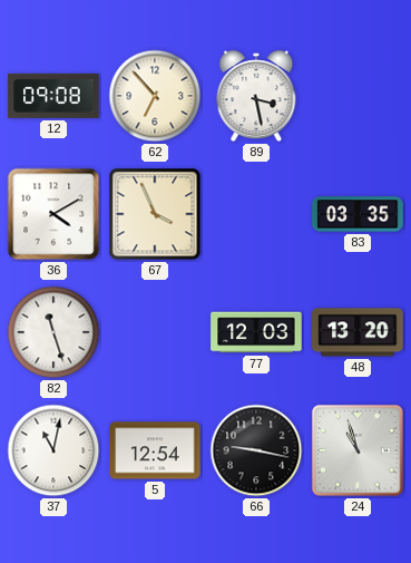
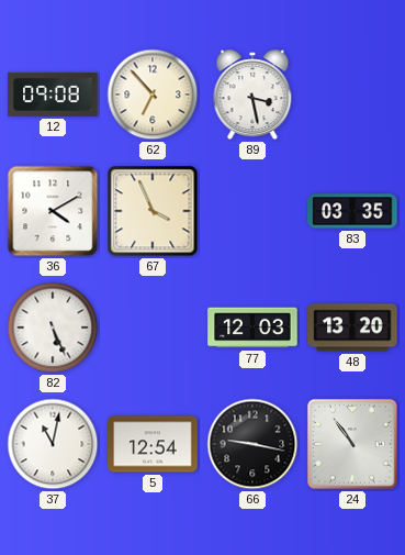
82: 11:27 -> 5:26 (53, 328)
24: 10:57 -> 10:54 (353, 445)
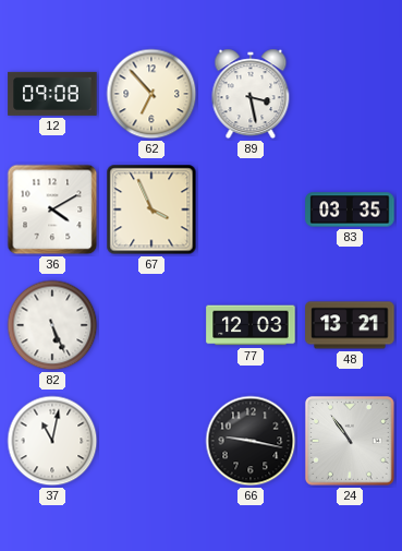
48: 13:20 -> 13:21 (350, 325)
5: 12:54 -> none (153, 444)
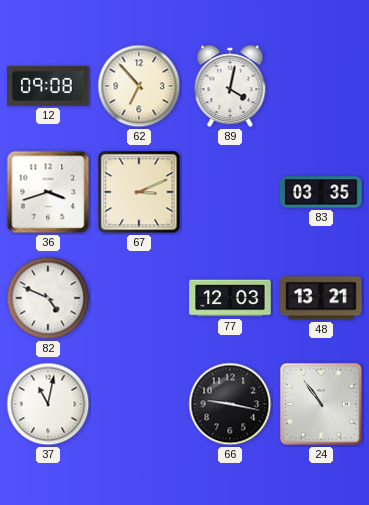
89: 3:28 -> 4:02 (230, 86)
36: 4:10 -> 3:42 (48, 192)
67: 3:56 -> 3:11 (139, 192)
82: 5:26 -> 4:49 (48, 298)
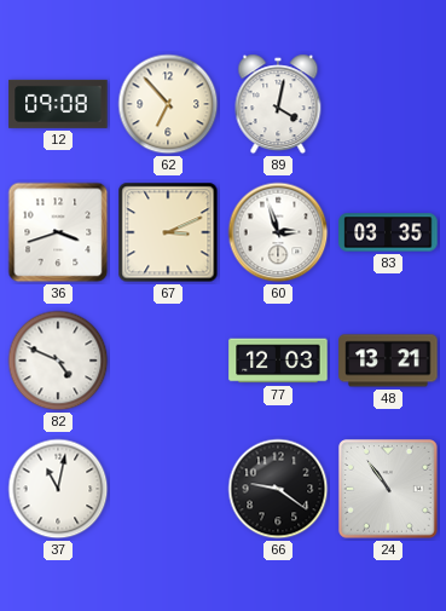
60: none -> 2:57 (278, 232)
66: 9:17 -> 9:21 (278, 489)
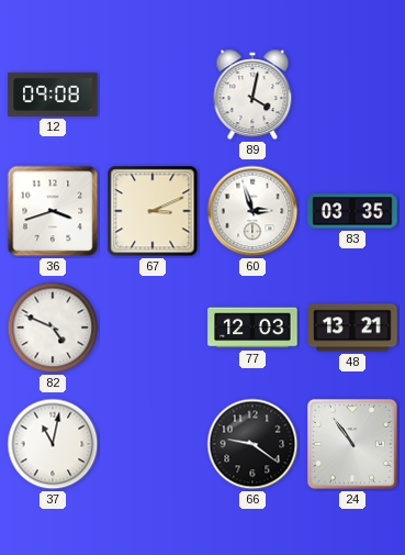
62: 6:53 -> none (168, 104)
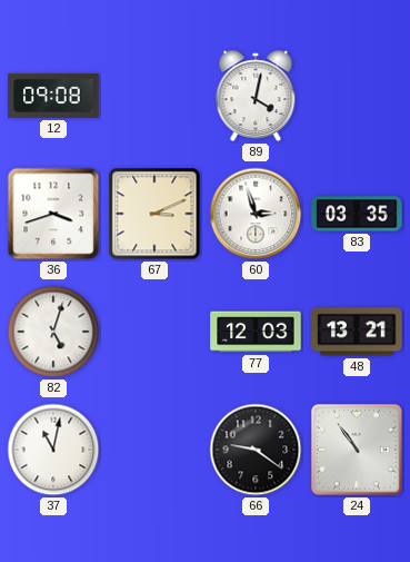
82: 4:49 -> 5:03 (53, 332)
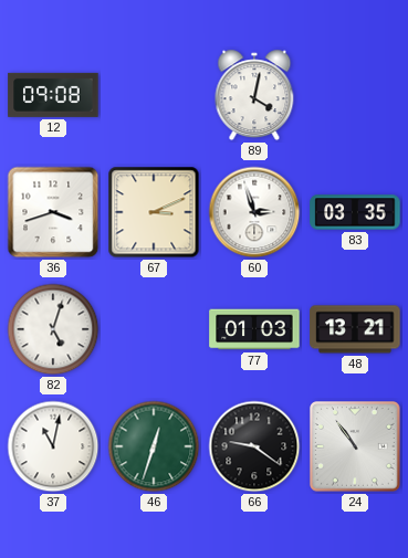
77: 12:03 -> 01:03 (254, 329)
46: none -> 12:33 (154, 446)
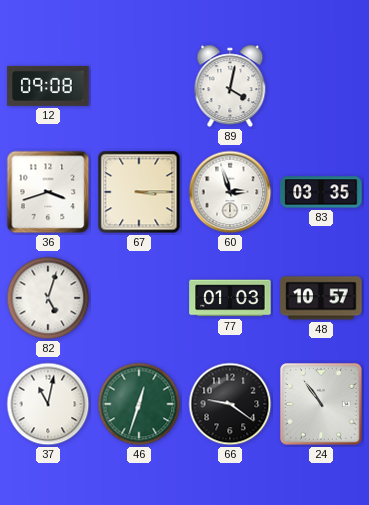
67: 3:11 -> 3:15 (139, 192)
48: 13:21 -> 10:57 (321, 298)
